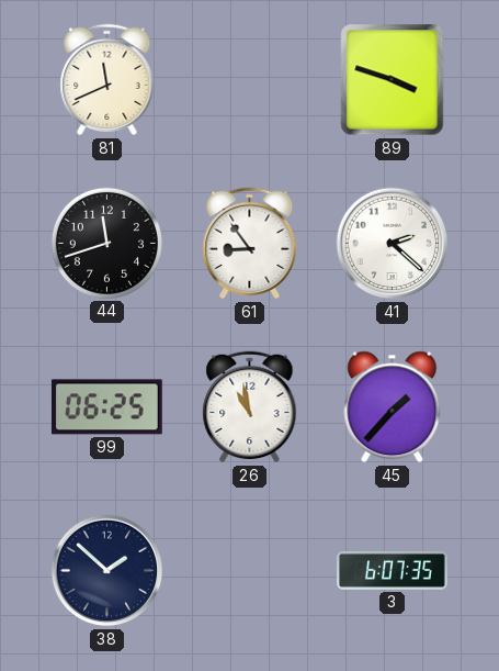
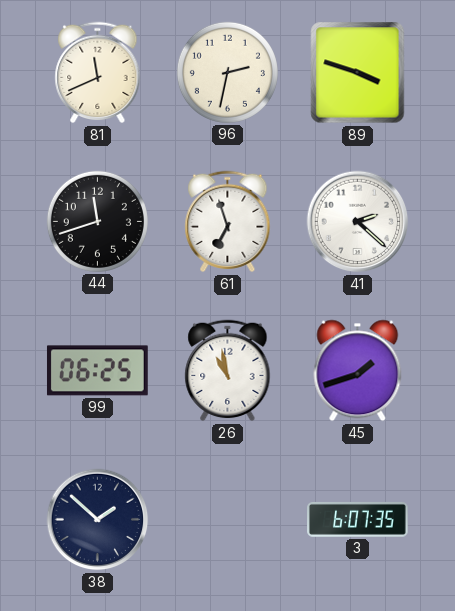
96: none -> 2:32 (227, 72)
61: 8:54 -> 6:57 (228, 222)
45: 1:37 -> 1:42 (358, 371)
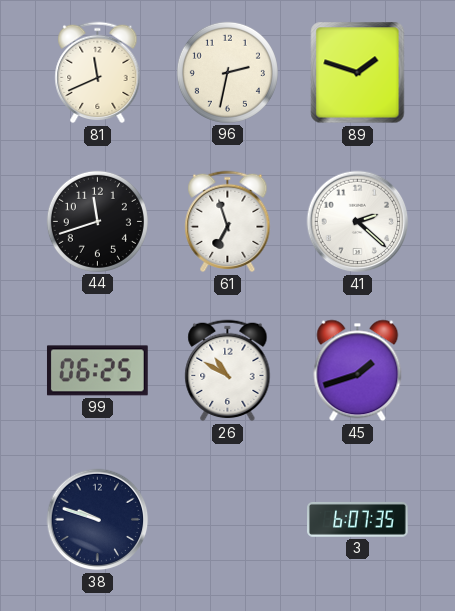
89: 3:48 -> 1:48 (358, 73)
26: 10:58 -> 10:50 (228, 371)
38: 1:52 -> 9:48 (98, 520)
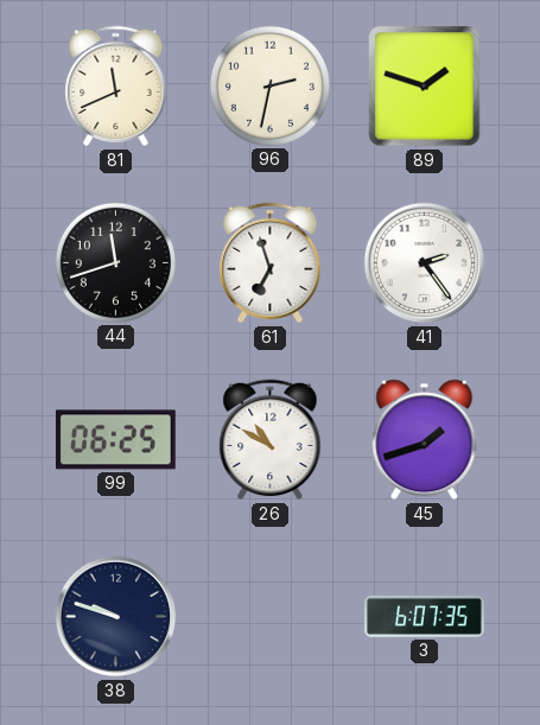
41: 2:22 -> 2:24 (425, 263)
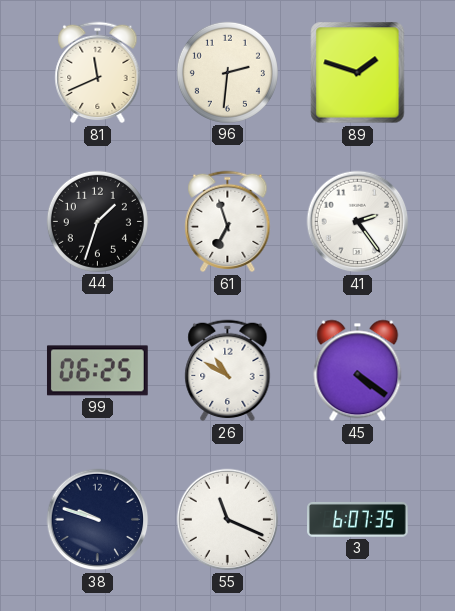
96: 2:32 -> 2:31 (227, 72)
44: 11:42 -> 1:33 (97, 221)
45: 1:42 -> 4:21 (358, 371)
55: none -> 11:19 (228, 520)
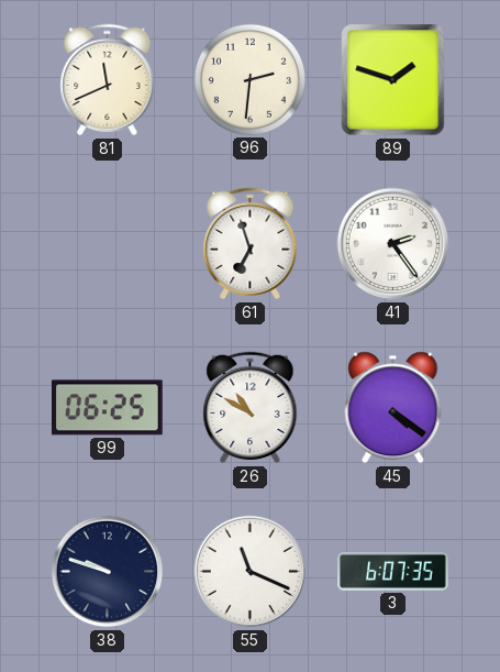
44: 1:33 -> none (97, 221)
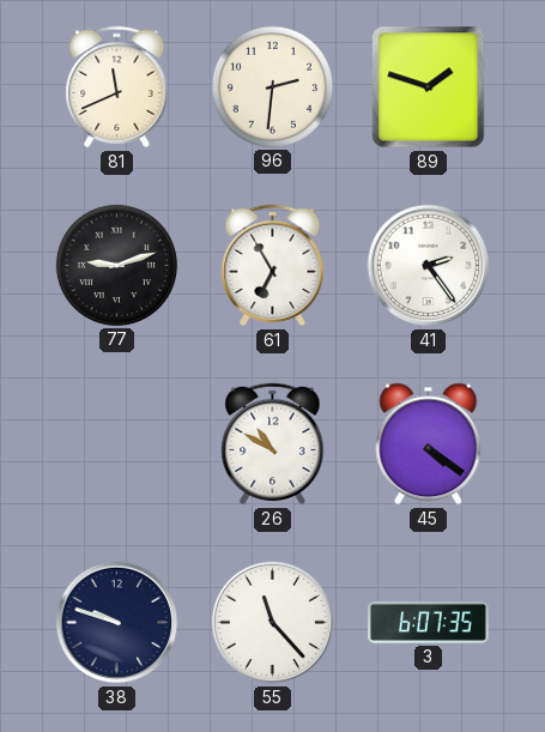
77: none -> 9:12 (116, 265)
61: 6:57 -> 6:55 (273, 266)
99: 06:25 -> none (107, 408)
55: 11:19 -> 11:23 (273, 623)
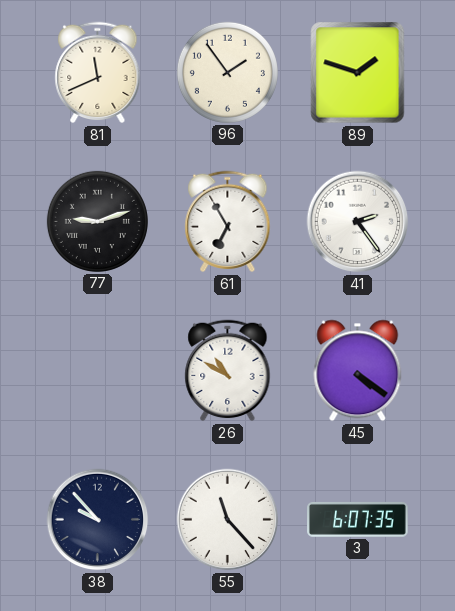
96: 2:31 -> 1:54 (227, 72)
38: 9:48 -> 9:53 (98, 520)
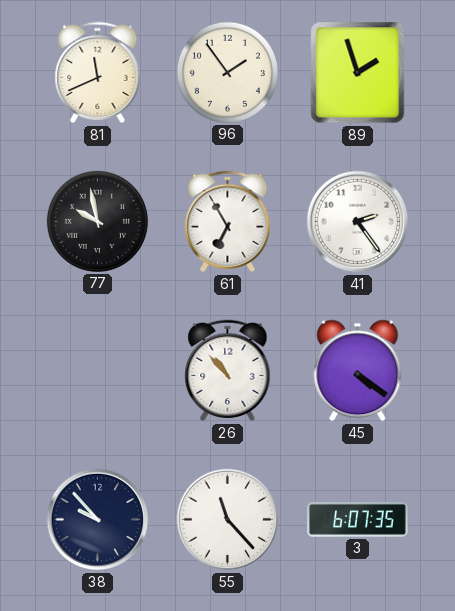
89: 1:48 -> 1:57 (358, 73)
77: 9:12 -> 9:58 (97, 221)
26: 10:50 -> 10:53 (228, 371)
